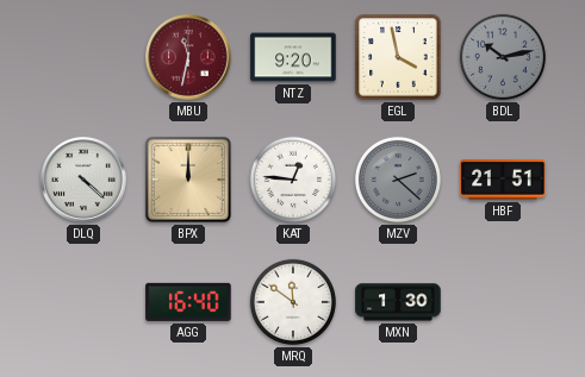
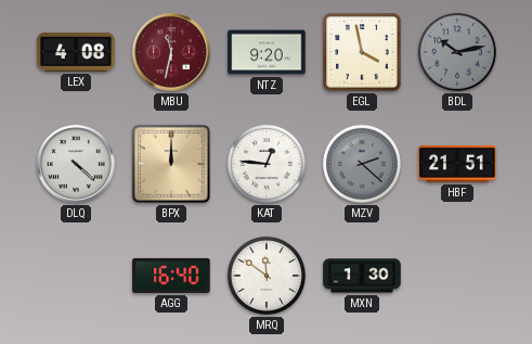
LEX: none -> 4:08 (76, 52)
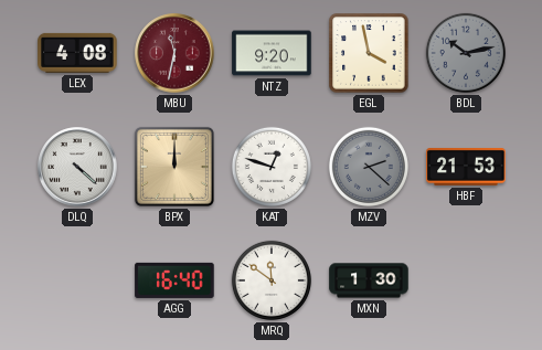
KAT: 12:46 -> 12:48 (272, 167)
HBF: 21:51 -> 21:53 (466, 167)
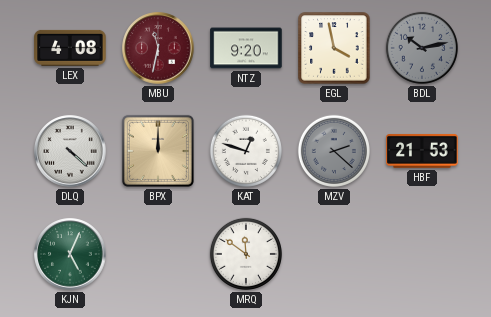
KJN: none -> 5:04 (70, 254)
AGG: 16:40 -> none (174, 280)
MXN: 1:30 -> none (369, 280)
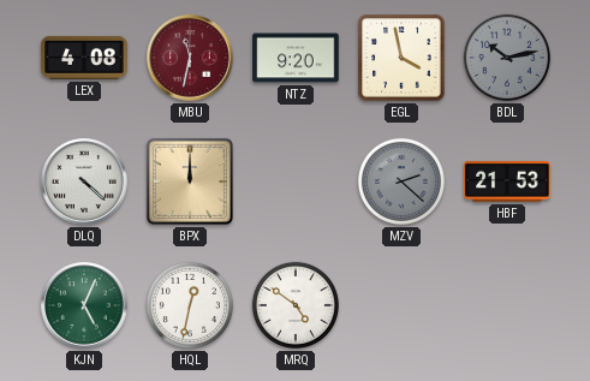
KAT: 12:48 -> none (246, 151)
HQL: none -> 12:32 (190, 305)
MRQ: 11:51 -> 4:51 (296, 305)
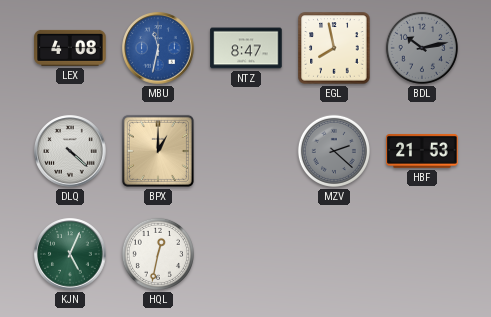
MBU dial: burgundy -> blue (158, 48)
NTZ: 9:20 -> 8:47 (246, 48)
EGL: 3:58 -> 7:58 (334, 48)
BPX: 12:00 -> 1:00 (158, 151)
MRQ: 4:51 -> none (296, 305)
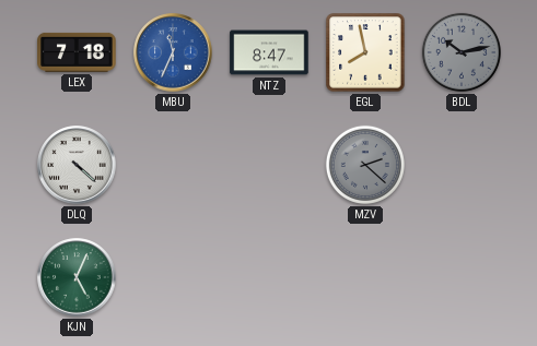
LEX: 4:08 -> 7:18 (77, 52)
MBU: 11:32 -> 11:34 (173, 52)
BPX: 1:00 -> none (158, 151)
HBF: 21:53 -> none (422, 151)
HQL: 12:32 -> none (158, 254)
